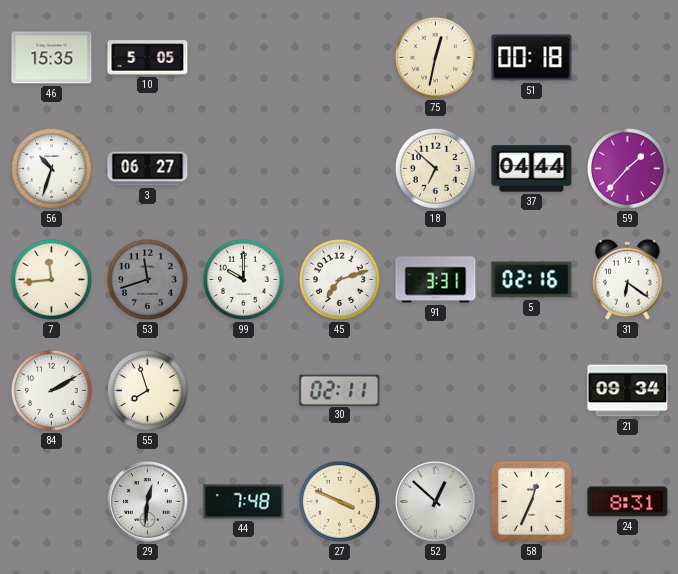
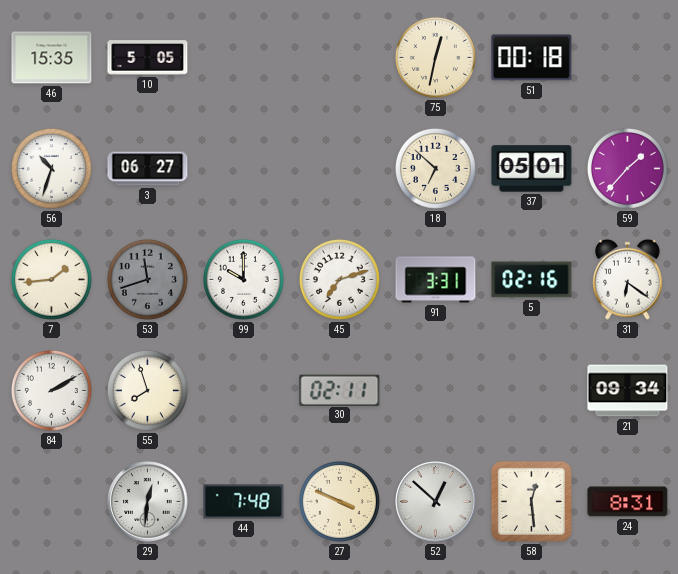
37: 04:44 -> 05:01 (532, 169)
7: 11:44 -> 1:44 (51, 279)
58: 12:34 -> 12:29 (531, 501)
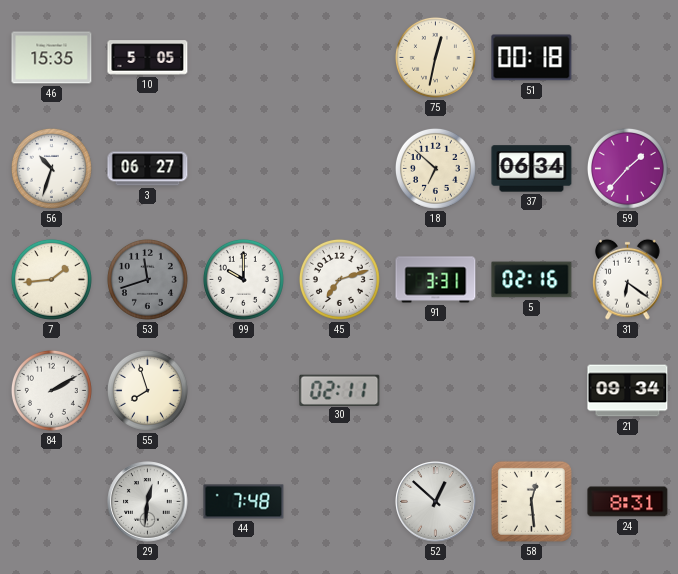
37: 05:01 -> 06:34 (532, 169)
27: 3:49 -> none (339, 501)
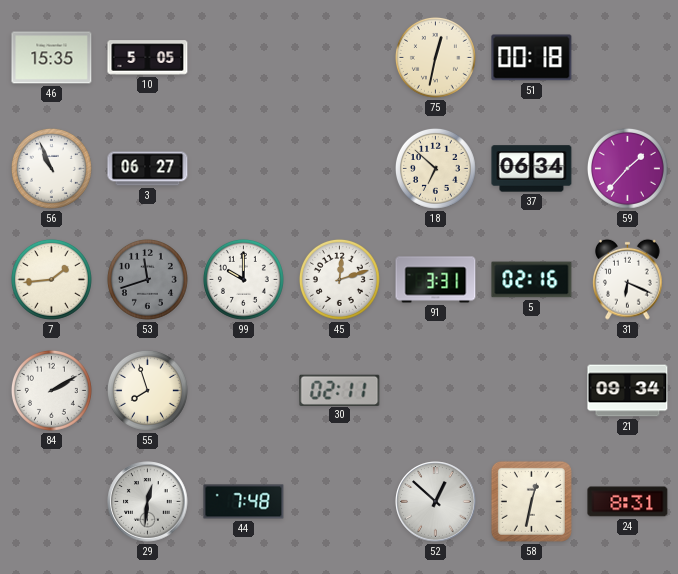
56: 10:33 -> 10:56 (51, 168)
45: 7:12 -> 12:12 (339, 279)
31: 6:21 -> 6:19 (628, 279)
58: 12:29 -> 12:32 (531, 501)
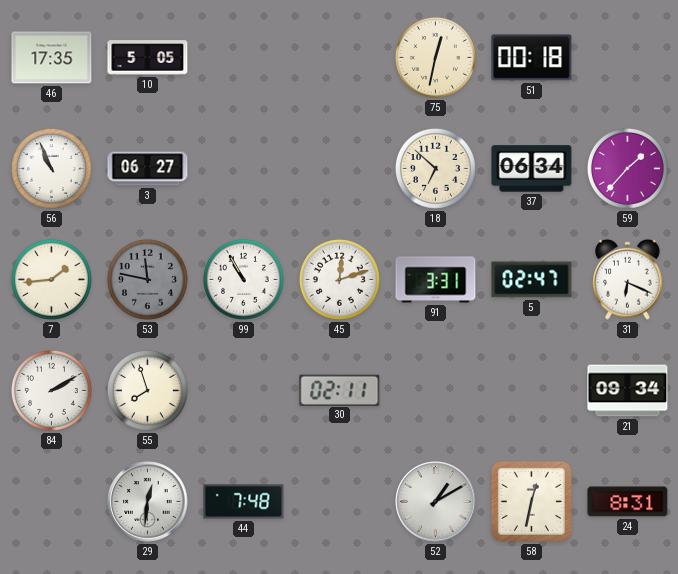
46: 15:35 -> 17:35 (52, 58)
53: 11:42 -> 11:47 (147, 279)
99: 10:00 -> 10:55 (243, 279)
5: 02:16 -> 02:47 (532, 280)
52: 12:52 -> 1:10 (436, 502)
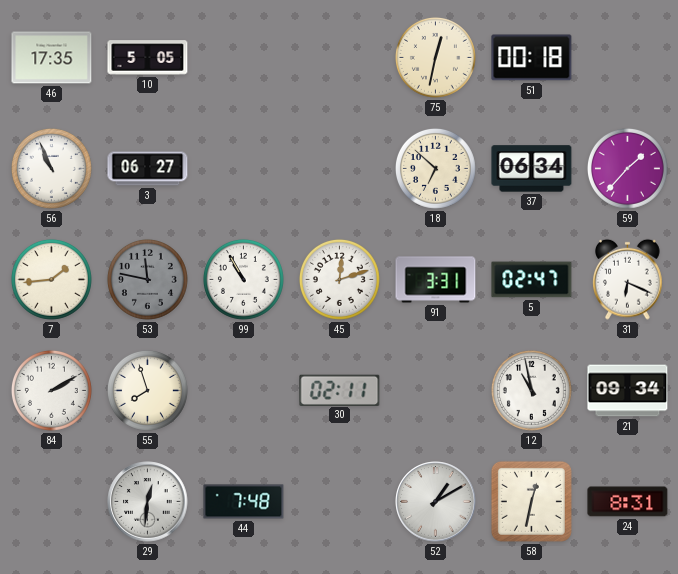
12: none -> 10:58 (531, 390)
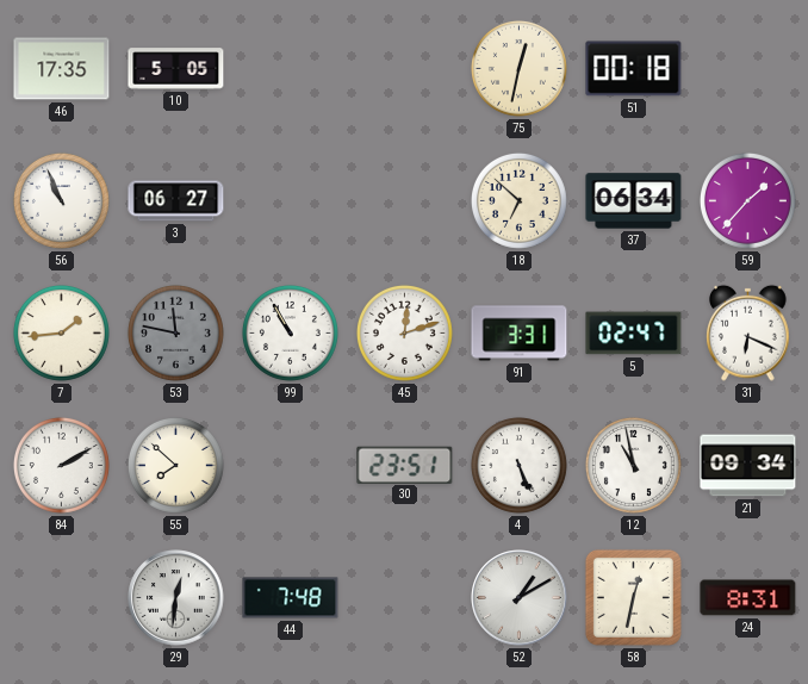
55: 7:57 -> 7:52 (175, 465)
30: 02:11 -> 23:51 (405, 465)
4: none -> 5:26 (518, 465)
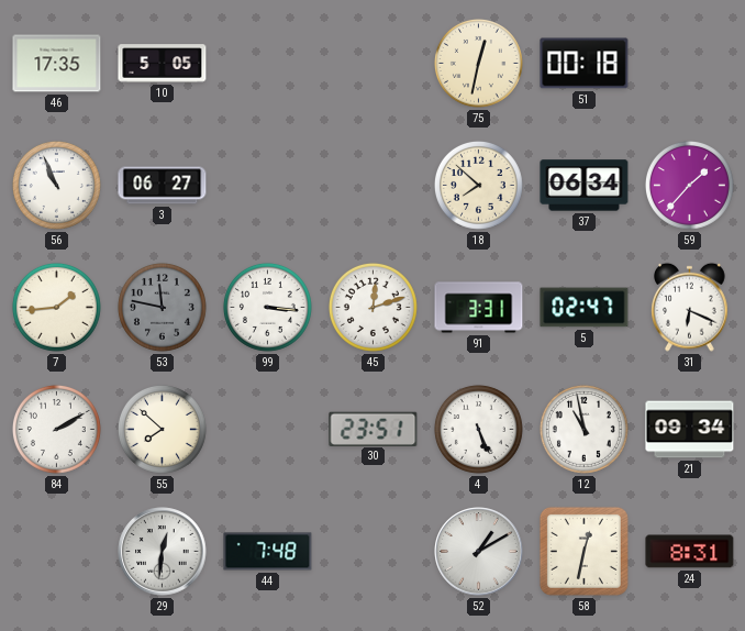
18: 6:52 -> 7:52 (478, 185)
99: 10:55 -> 3:16 (267, 307)
